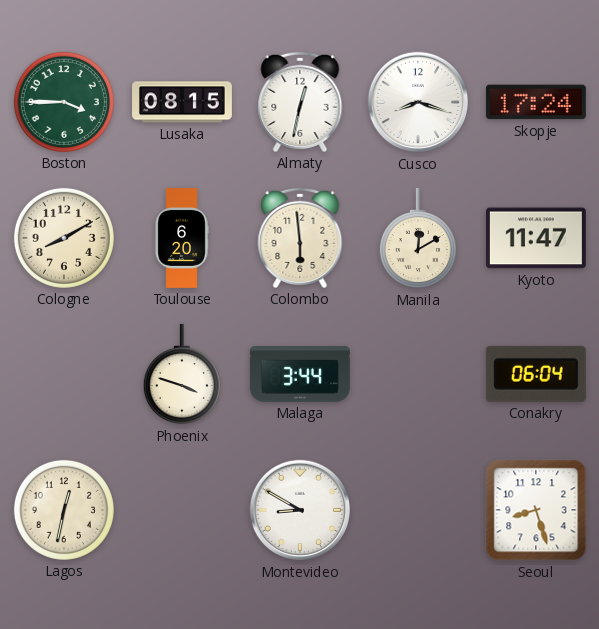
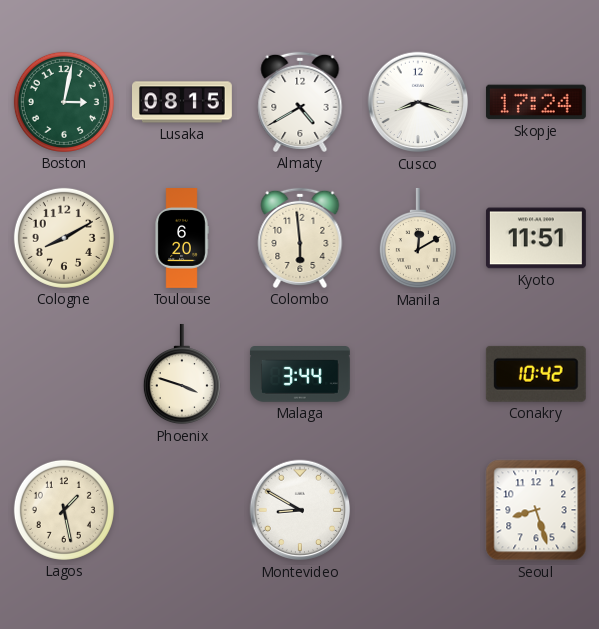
Boston: 3:45 -> 3:02 (64, 102)
Almaty: 12:32 -> 4:40 (300, 102)
Kyoto: 11:47 -> 11:51 (536, 238)
Conakry: 06:04 -> 10:42 (536, 374)
Lagos: 12:32 -> 1:28 (64, 510)
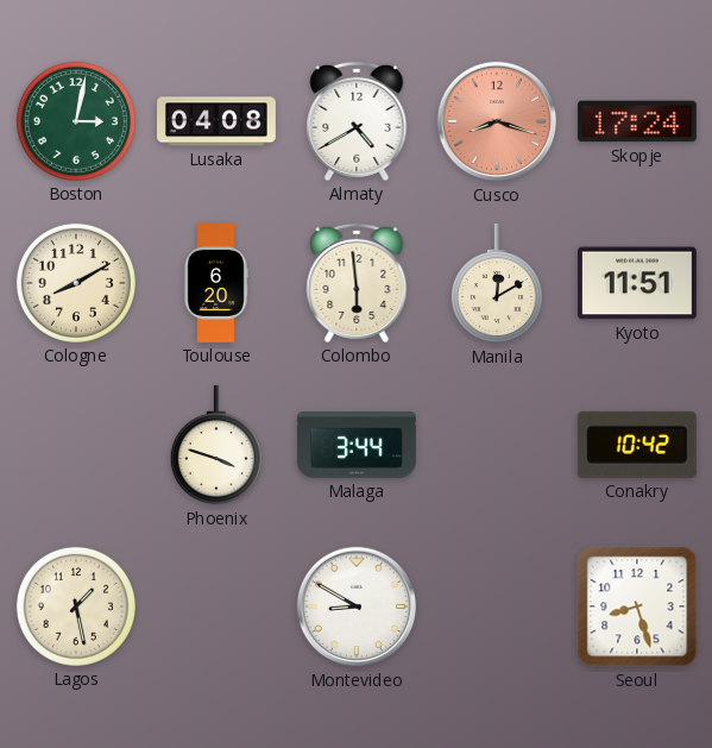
Lusaka: 08:15 -> 04:08 (218, 121)
Cusco dial: white -> salmon (497, 121)
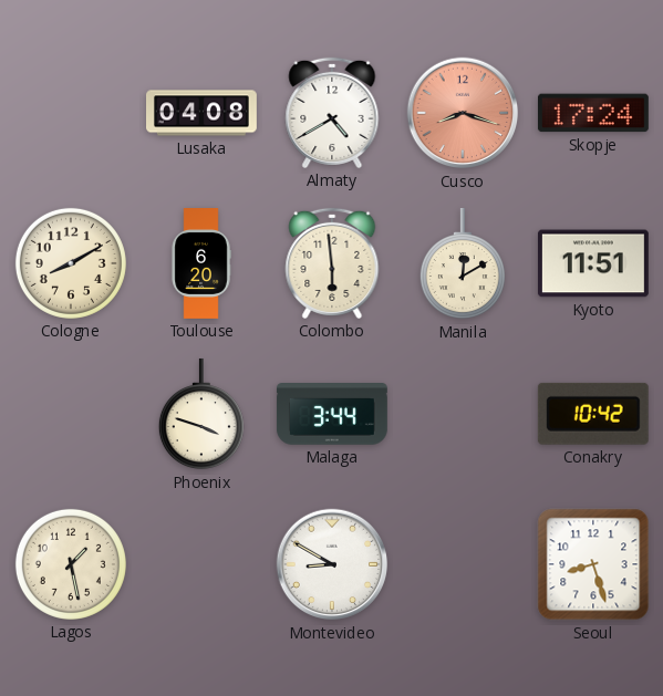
Boston: 3:02 -> none (76, 121)
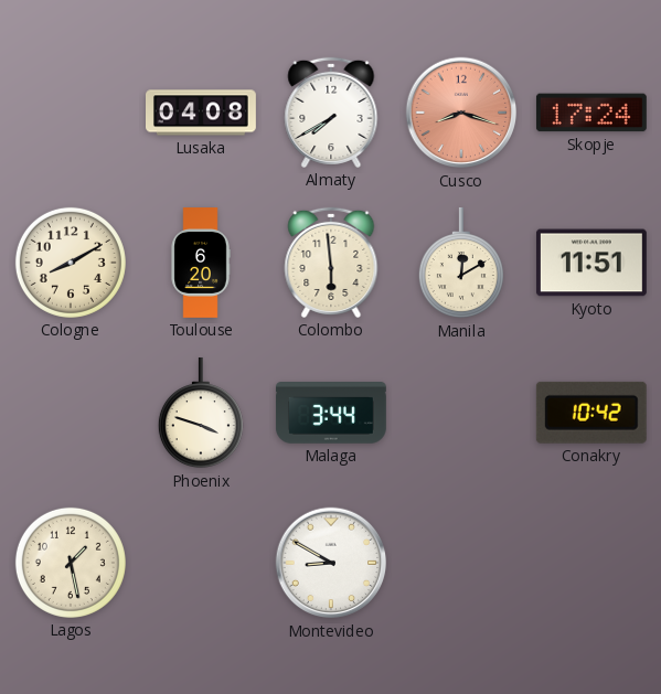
Almaty: 4:40 -> 7:40 (331, 113)
Seoul: 8:27 -> none (593, 564)
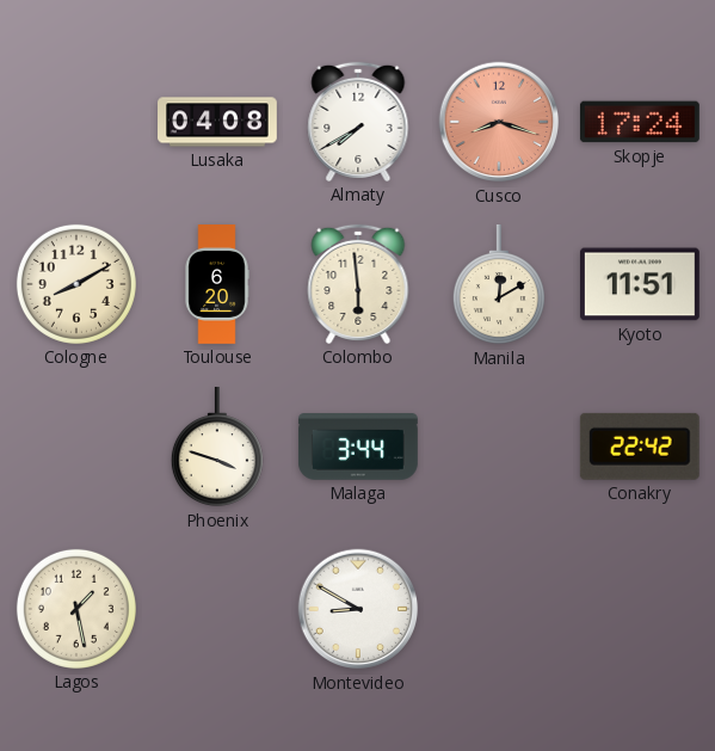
Conakry: 10:42 -> 22:42 (640, 447)
